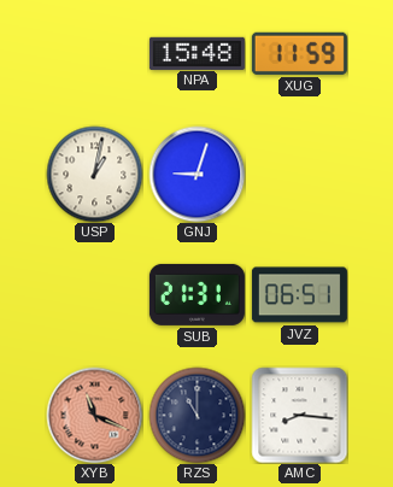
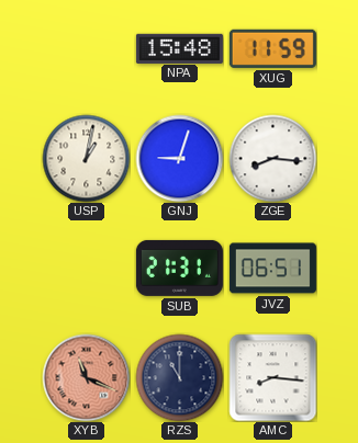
ZGE: none -> 8:16 (272, 158)
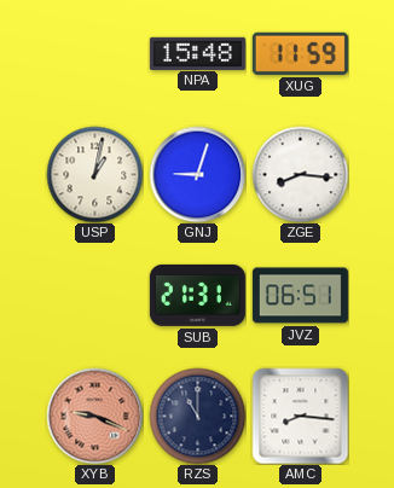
XYB: 11:19 -> 9:19 (94, 416)
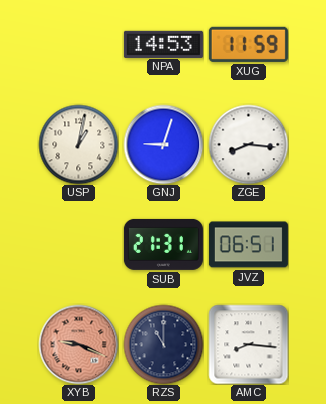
NPA: 15:48 -> 14:53 (163, 44)
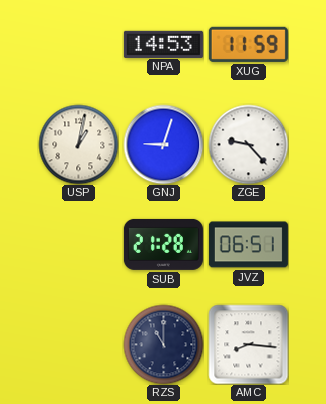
ZGE: 8:16 -> 9:23 (248, 144)
SUB: 21:31 -> 21:28 (163, 244)
XYB: 9:19 -> none (78, 344)
